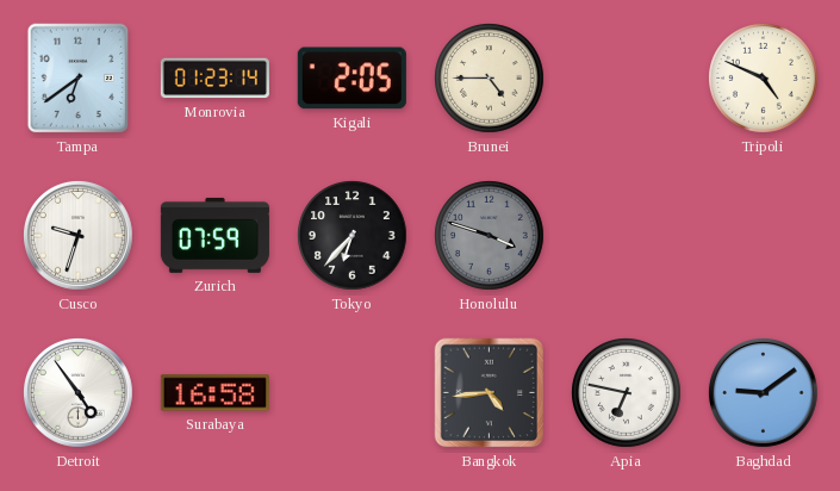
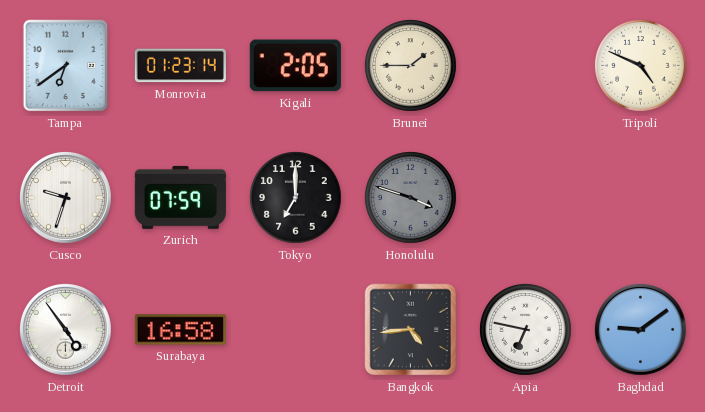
Brunei: 4:45 -> 1:45 (411, 66)
Tokyo: 6:37 -> 7:00 (296, 198)
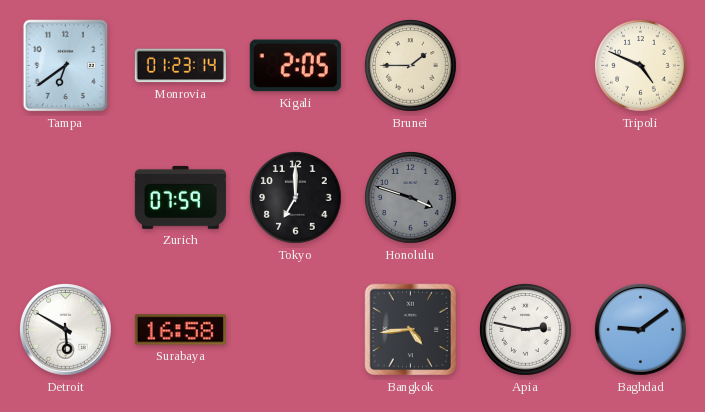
Cusco: 9:33 -> none (66, 198)
Detroit: 4:54 -> 5:50 (66, 330)
Apia: 6:47 -> 2:47 (526, 330)
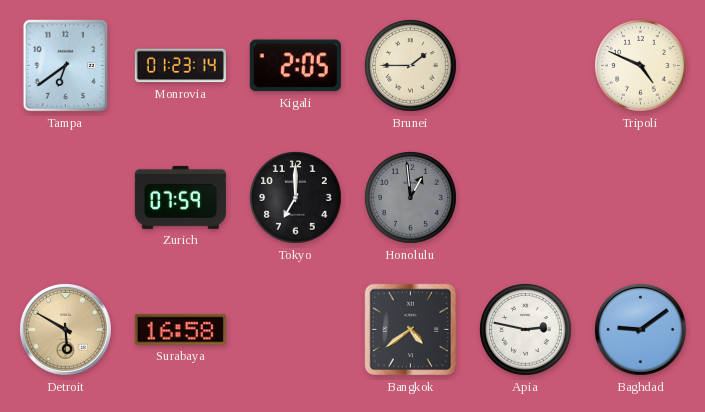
Honolulu: 3:48 -> 12:59 (411, 198)
Detroit dial: white -> champagne (66, 330)
Bangkok: 4:44 -> 4:39 (411, 330)
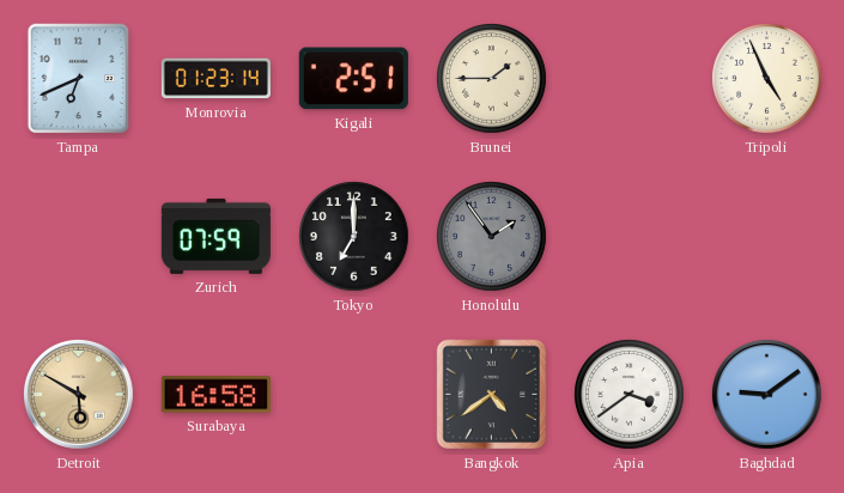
Tampa: 6:39 -> 6:41 (79, 79)
Kigali: 2:05 -> 2:51 (353, 79)
Tripoli: 4:49 -> 4:56 (767, 79)
Honolulu: 12:59 -> 1:54 (492, 237)
Apia: 2:47 -> 3:39 (630, 395)
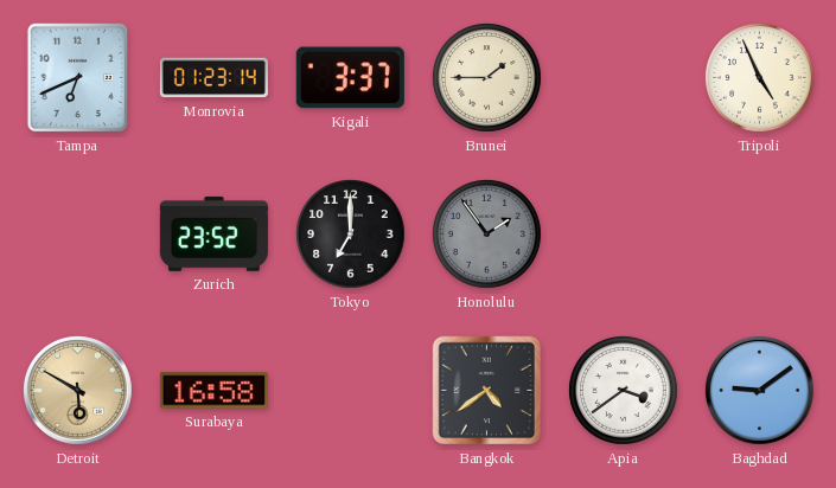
Kigali: 2:51 -> 3:37 (350, 78)
Zurich: 07:59 -> 23:52 (213, 233)
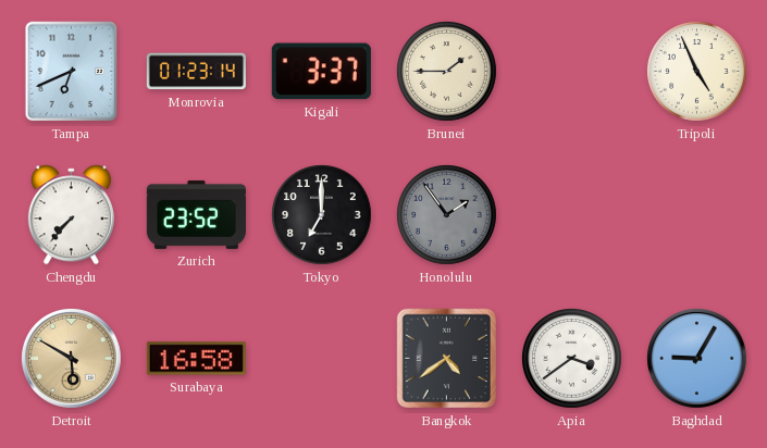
Chengdu: none -> 7:37 (71, 215)
Baghdad: 9:09 -> 9:05 (697, 359)
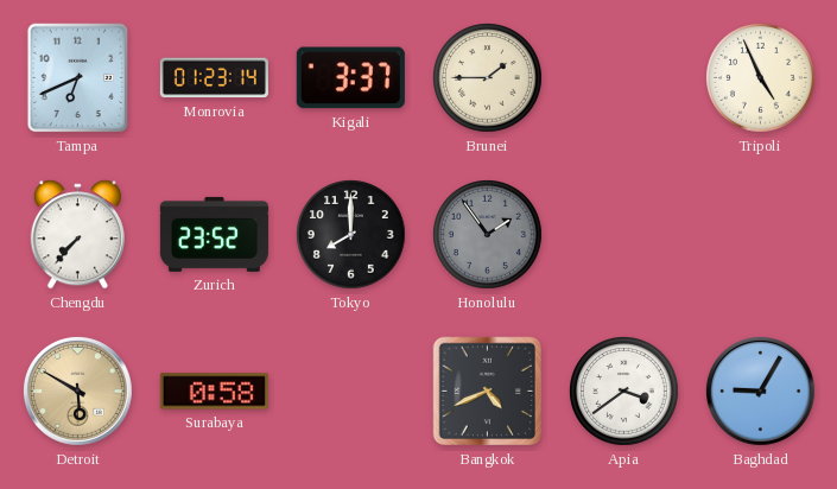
Tokyo: 7:00 -> 8:00 (351, 235)
Surabaya: 16:58 -> 0:58 (214, 392)
Bangkok: 4:39 -> 4:41 (488, 392)
